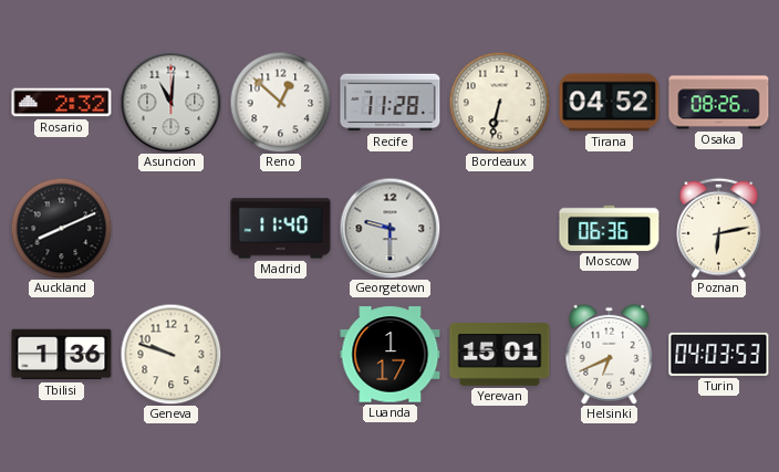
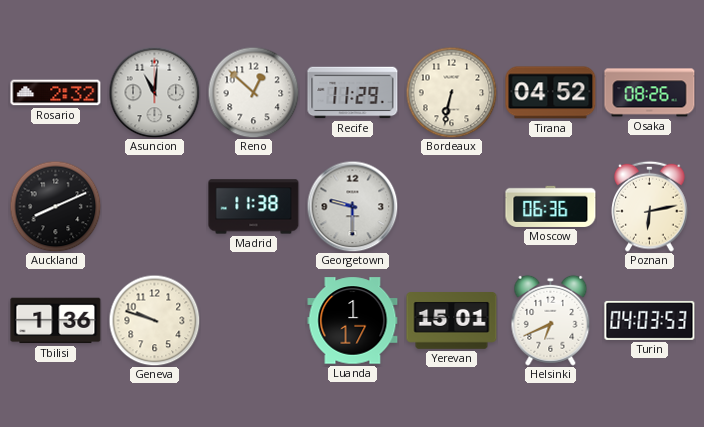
Recife: 11:28 -> 11:29 (353, 93)
Madrid: 11:40 -> 11:38 (254, 207)
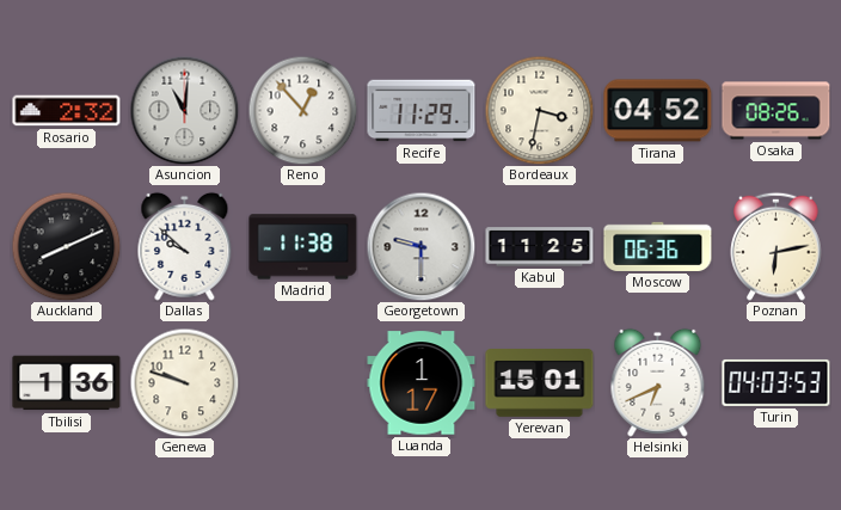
Reno: 12:52 -> 12:53 (302, 110)
Bordeaux: 6:32 -> 3:32 (539, 110)
Dallas: none -> 9:52 (185, 246)
Kabul: none -> 11:25 (540, 247)
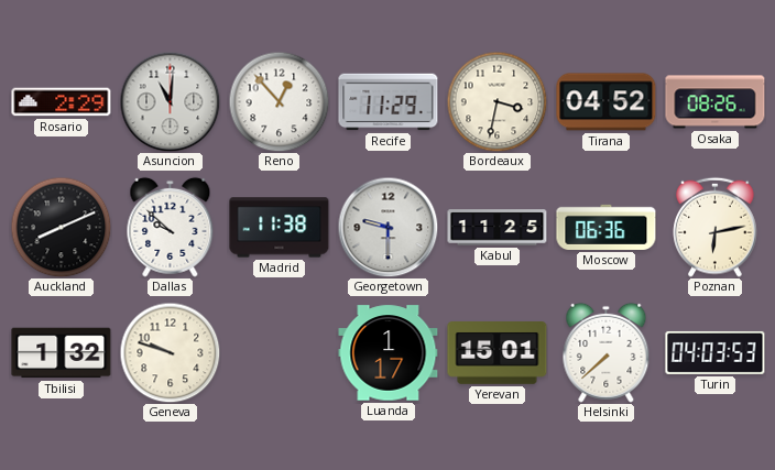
Rosario: 2:32 -> 2:29 (62, 102)
Tbilisi: 1:36 -> 1:32 (62, 353)
Helsinki: 6:41 -> 7:38 (607, 352)
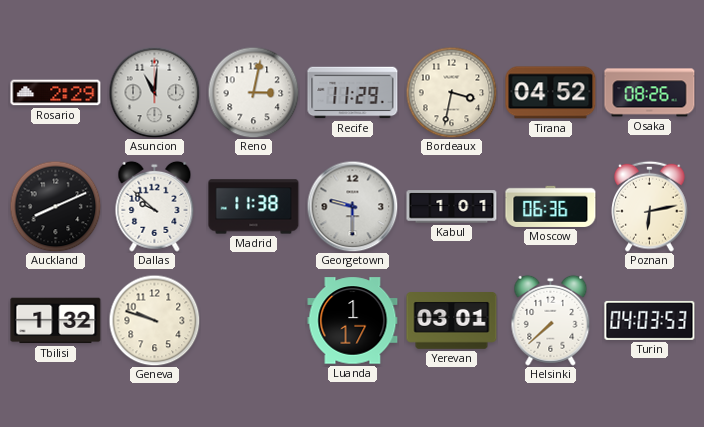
Reno: 12:53 -> 3:02 (253, 92)
Kabul: 11:25 -> 1:01 (452, 207)
Yerevan: 15:01 -> 03:01 (452, 321)
